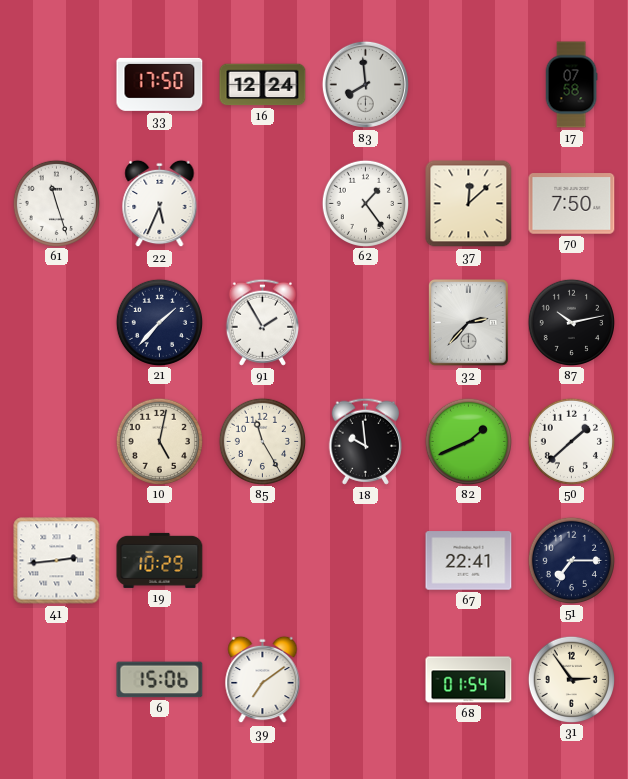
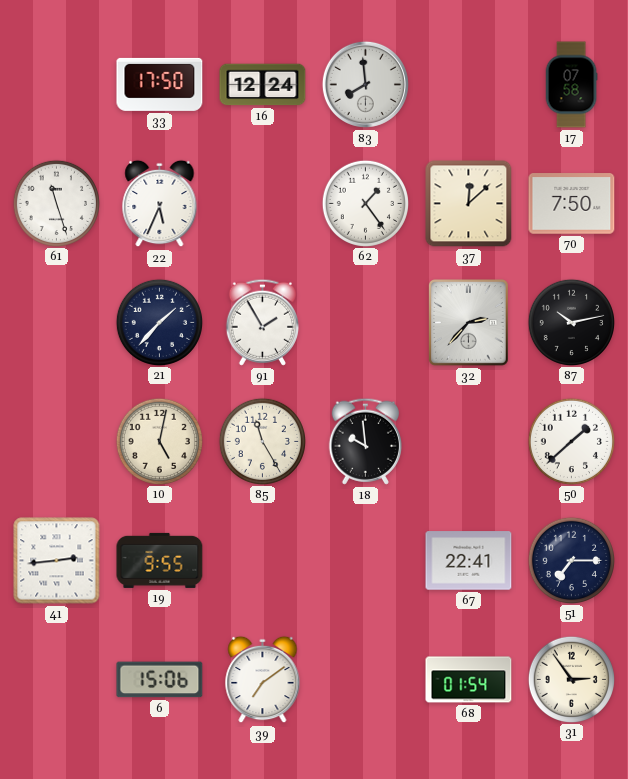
82: 1:41 -> none (468, 441)
19: 10:29 -> 9:55 (160, 560)
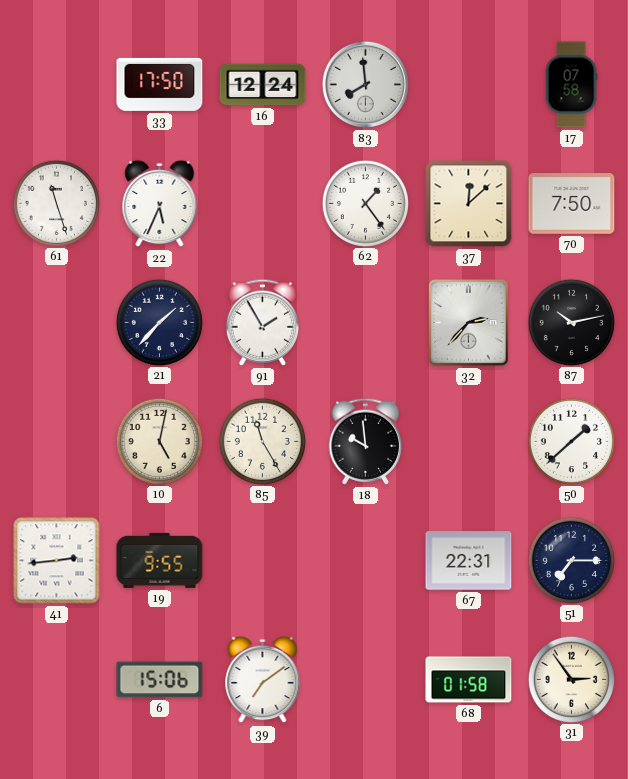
67: 22:41 -> 22:31 (469, 561)
68: 01:54 -> 01:58 (469, 680)
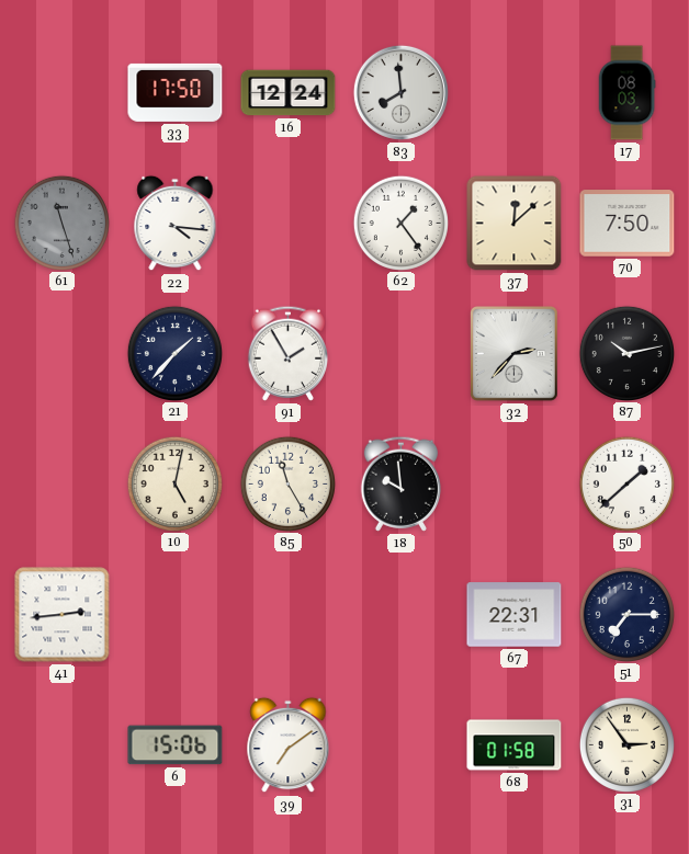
17: 07:58 -> 08:03 (626, 93)
61 dial: white -> grey (61, 223)
22: 5:34 -> 4:16 (176, 224)
19: 9:55 -> none (160, 560)
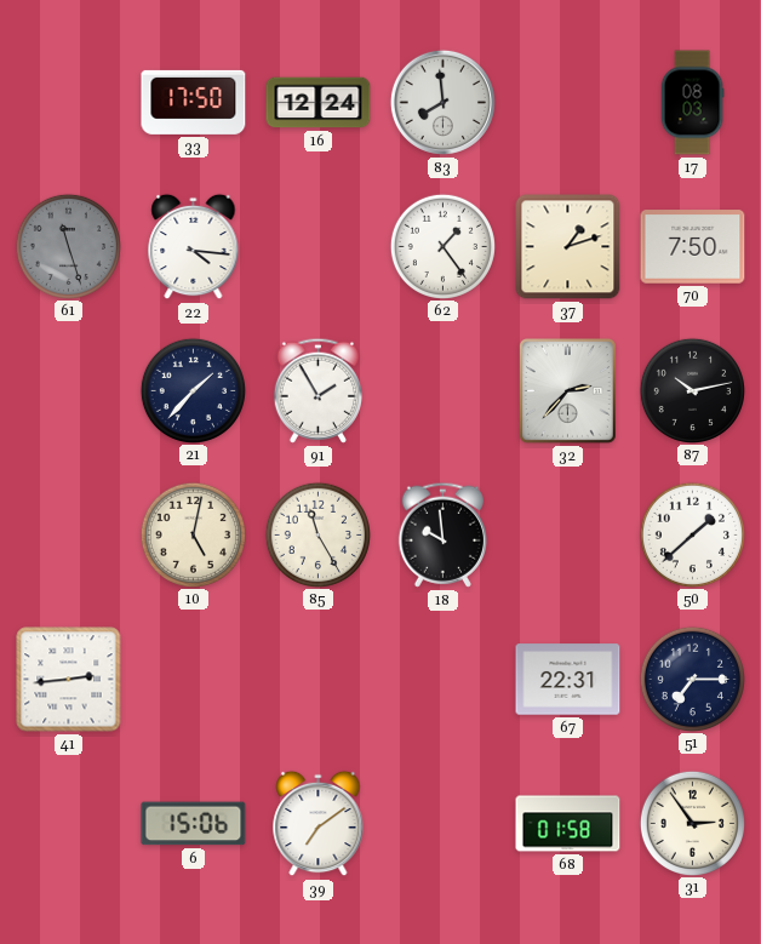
37: 12:08 -> 1:12 (568, 247)
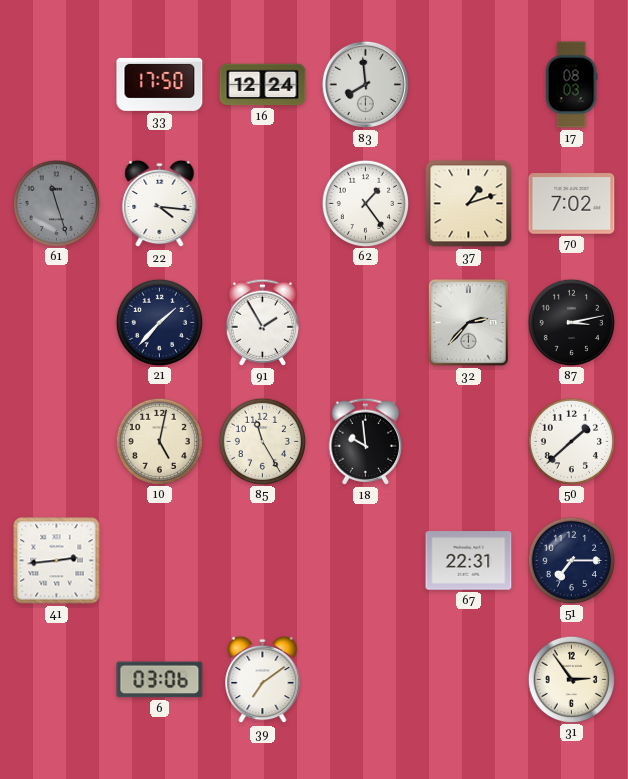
70: 7:50 -> 7:02 (572, 204)
87: 10:13 -> 3:13 (571, 322)
6: 15:06 -> 03:06 (160, 680)
68: 01:58 -> none (568, 824)
